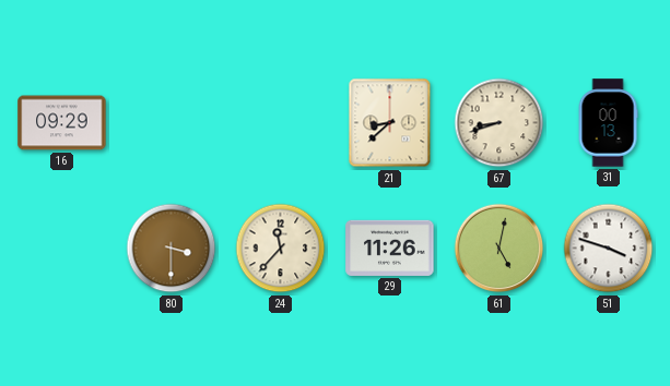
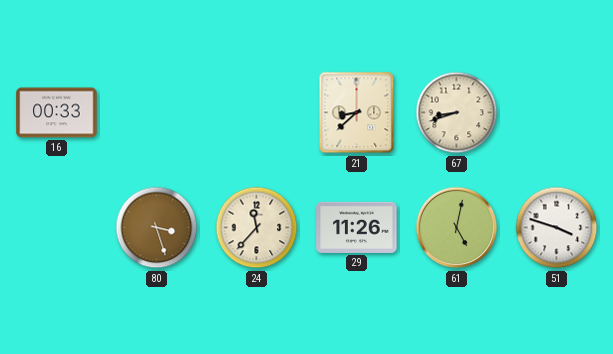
16: 09:29 -> 00:33 (57, 113)
31: 00:13 -> none (608, 123)
80: 3:30 -> 3:27 (157, 228)
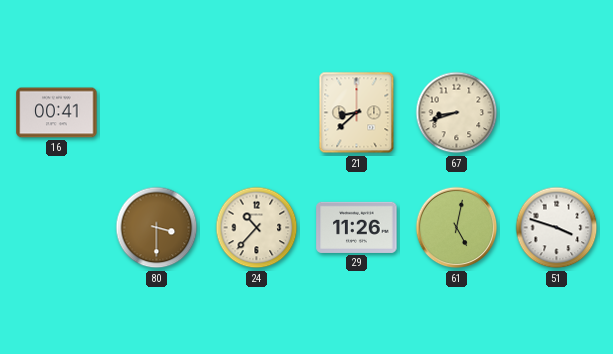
16: 00:33 -> 00:41 (57, 113)
80: 3:27 -> 3:30 (157, 228)
24: 11:37 -> 10:37 (257, 228)
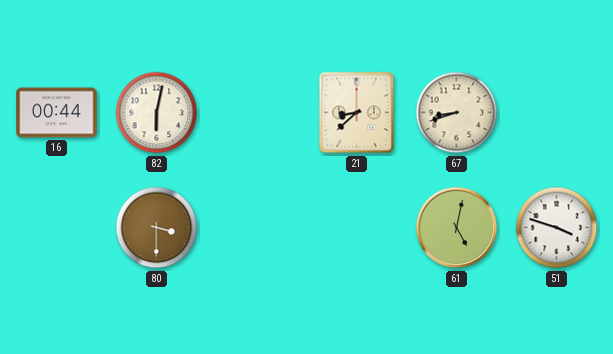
16: 00:41 -> 00:44 (57, 113)
82: none -> 6:02 (157, 113)
24: 10:37 -> none (257, 228)
29: 11:26 -> none (357, 227)
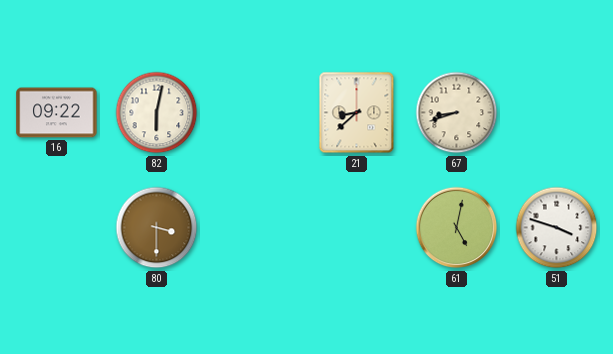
16: 00:44 -> 09:22 (57, 113)
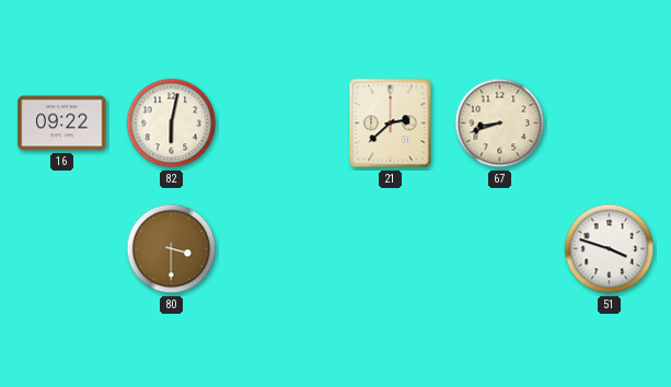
21: 8:38 -> 2:38 (391, 124)
61: 5:02 -> none (457, 228)
